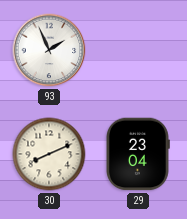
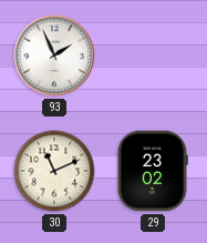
30: 8:11 -> 11:11 (54, 171)
29: 23:04 -> 23:02 (153, 171)
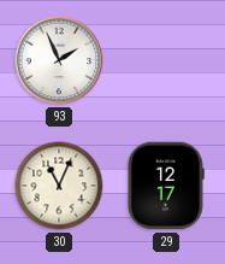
30: 11:11 -> 11:04 (59, 186)
29: 23:02 -> 12:17 (166, 186)
